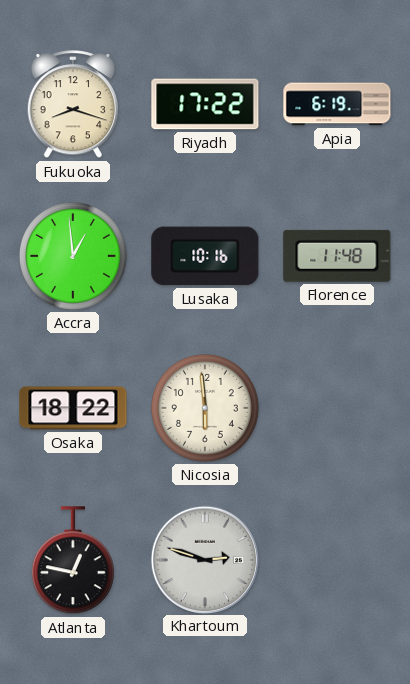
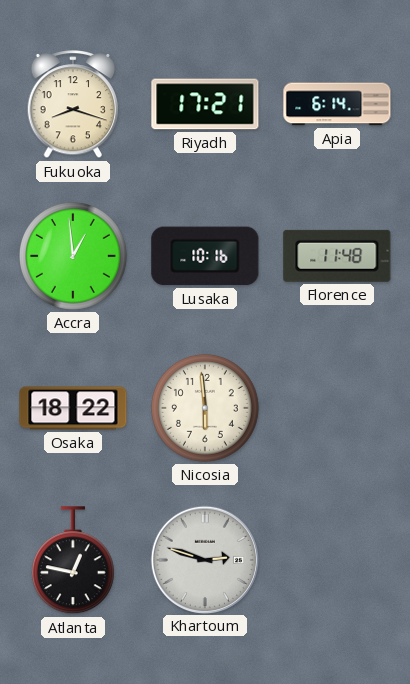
Riyadh: 17:22 -> 17:21 (205, 104)
Apia: 6:19 -> 6:14 (337, 104)
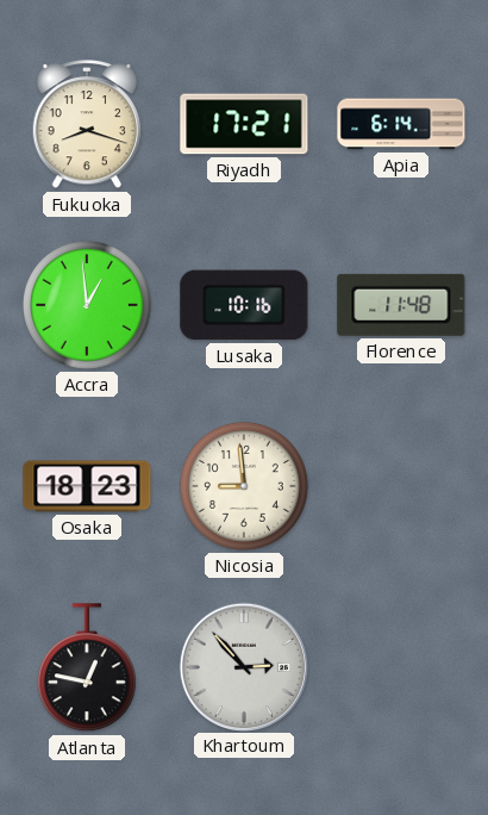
Osaka: 18:22 -> 18:23 (87, 486)
Nicosia: 5:59 -> 8:59 (244, 486)
Khartoum: 2:48 -> 2:53 (243, 666)
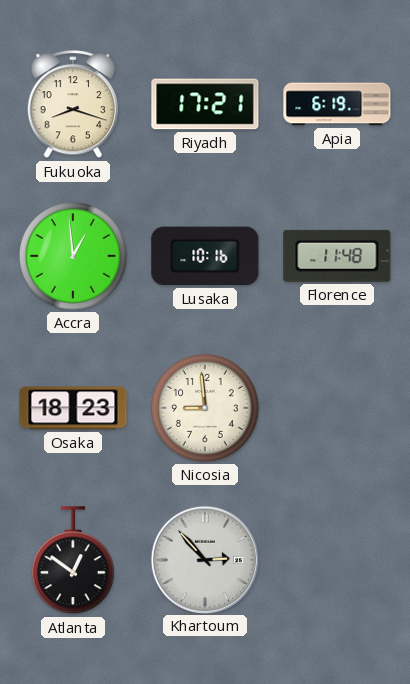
Apia: 6:14 -> 6:19 (337, 104)
Atlanta: 12:47 -> 12:51 (73, 561)
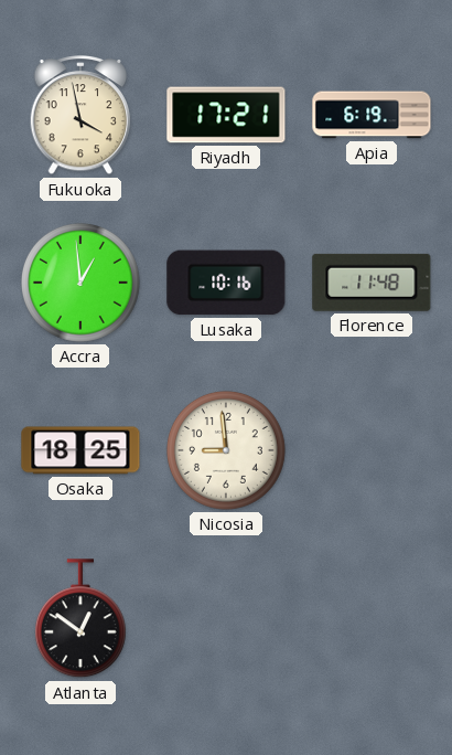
Fukuoka: 8:18 -> 3:58 (80, 116)
Osaka: 18:23 -> 18:25 (80, 450)
Khartoum: 2:53 -> none (204, 559)
